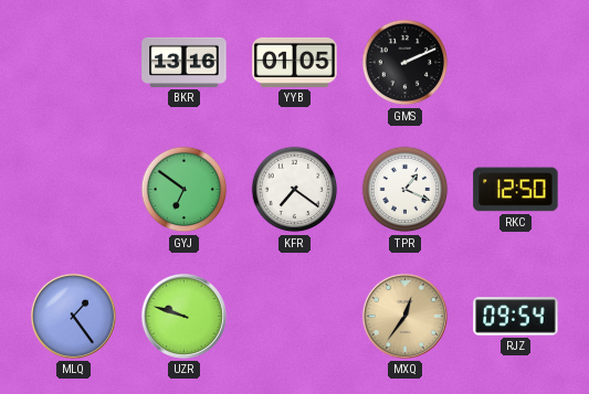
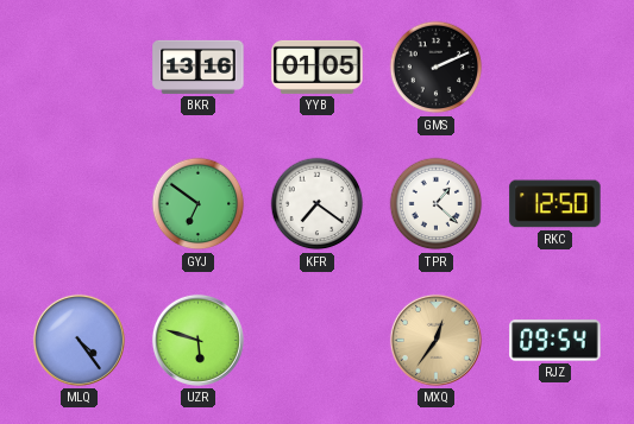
TPR: 1:19 -> 1:22 (437, 204)
MLQ: 1:24 -> 4:24 (79, 340)
UZR: 9:48 -> 5:48 (197, 340)
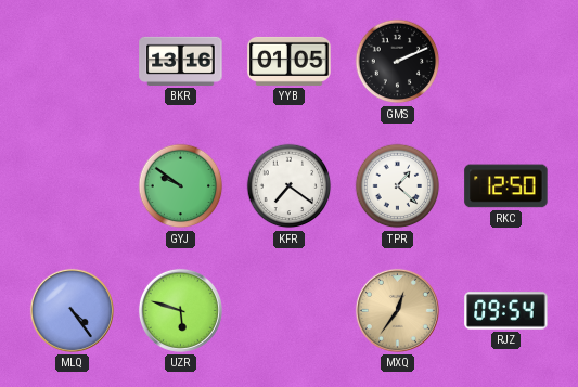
GYJ: 6:51 -> 9:51 (181, 186)
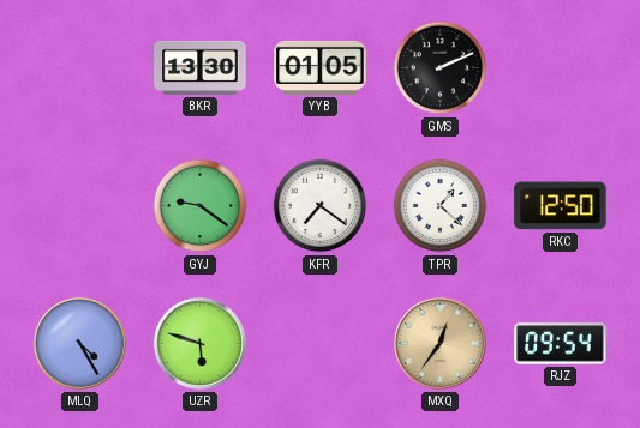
BKR: 13:16 -> 13:30 (201, 67)
GYJ: 9:51 -> 9:21 (201, 206)
MLQ: 4:24 -> 4:25 (79, 343)
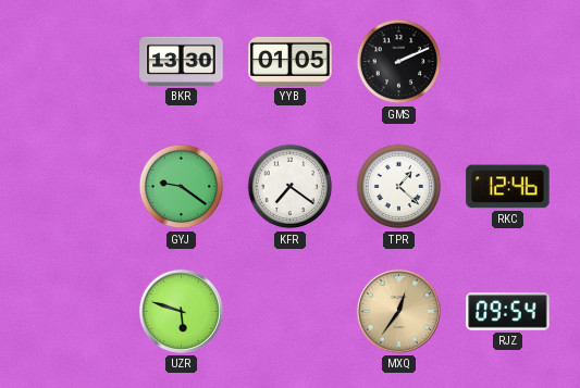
RKC: 12:50 -> 12:46 (508, 187)
MLQ: 4:25 -> none (79, 343)
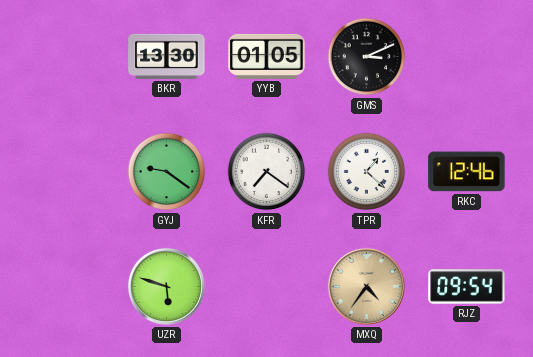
GMS: 2:11 -> 3:11 (367, 57)
MXQ: 12:36 -> 4:36 (366, 286)
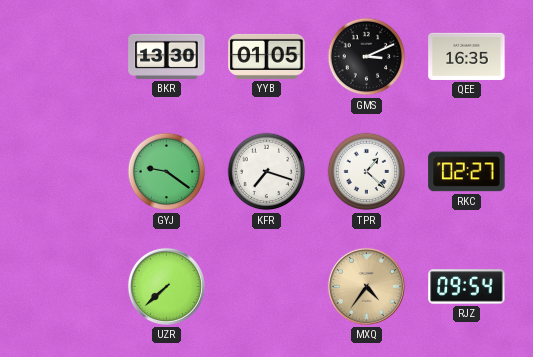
QEE: none -> 16:35 (467, 56)
KFR: 7:21 -> 7:18 (267, 172)
RKC: 12:46 -> 02:27 (467, 172)
UZR: 5:48 -> 7:38 (166, 286)
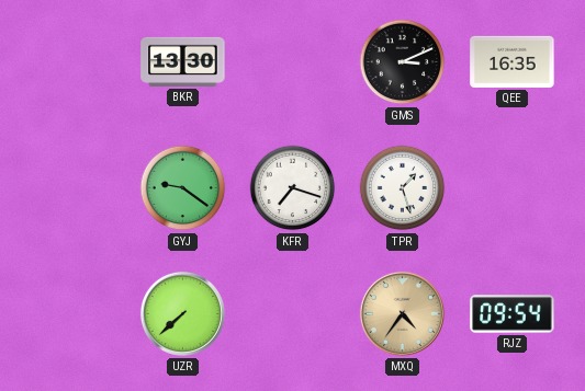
YYB: 01:05 -> none (267, 56)
TPR: 1:22 -> 1:27 (403, 188)
RKC: 02:27 -> none (467, 172)
